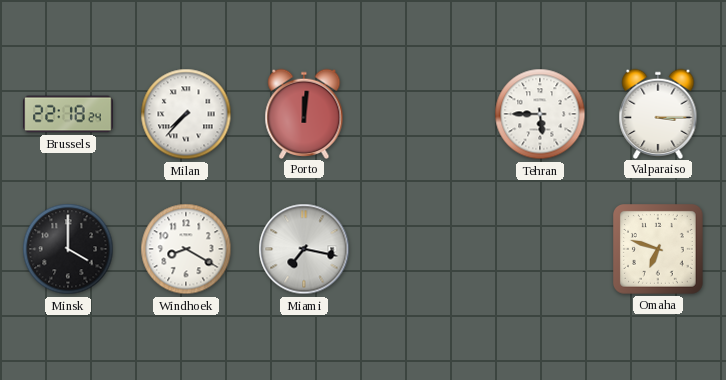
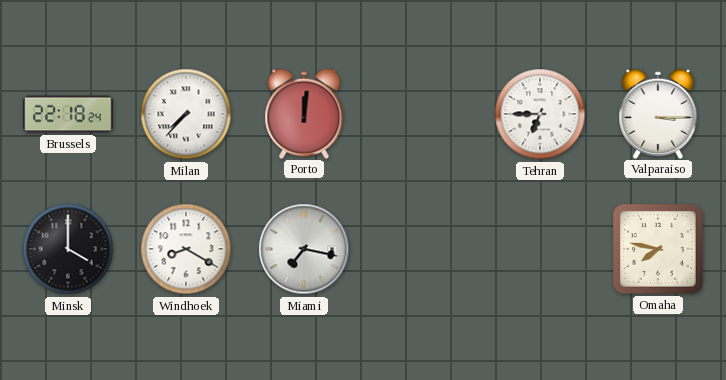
Tehran: 5:45 -> 6:45 (540, 114)
Omaha: 6:48 -> 7:47 (659, 250)
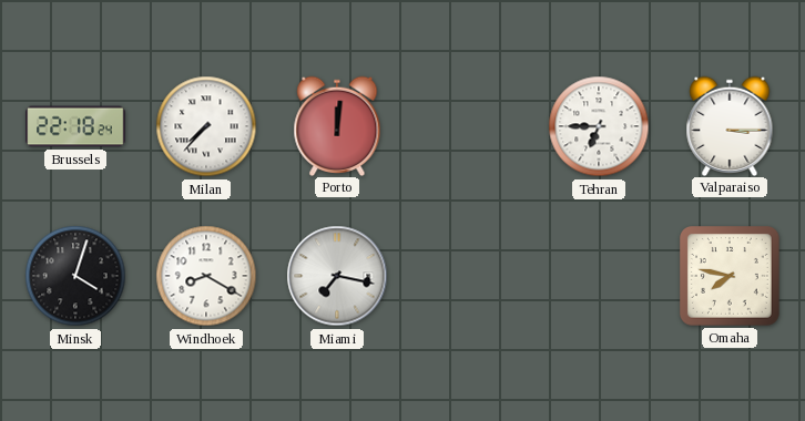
Minsk: 4:00 -> 4:03 (75, 276)
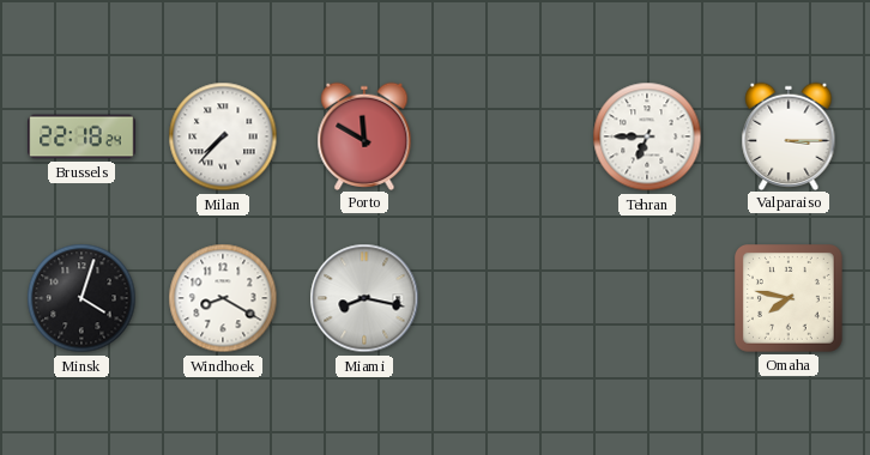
Porto: 12:01 -> 11:50 (364, 135)
Miami: 7:17 -> 8:17 (364, 298)
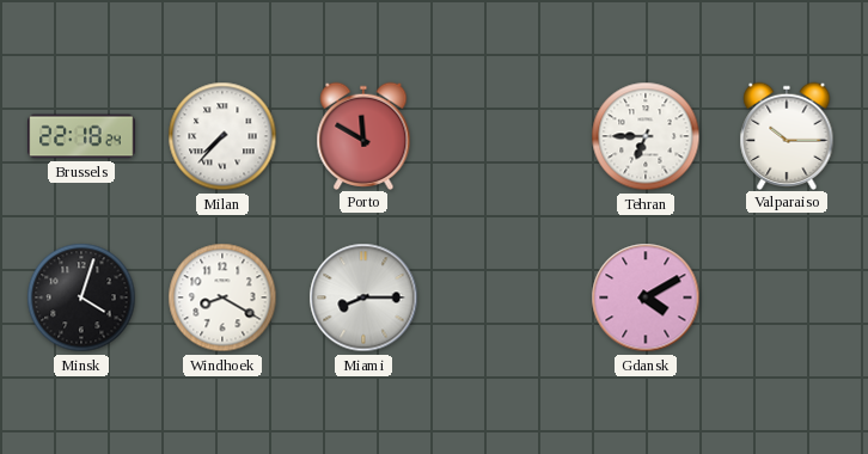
Valparaiso: 3:15 -> 10:15 (787, 135)
Miami: 8:17 -> 8:15 (363, 297)
Gdansk: none -> 4:10 (646, 297)
Omaha: 7:47 -> none (790, 299)
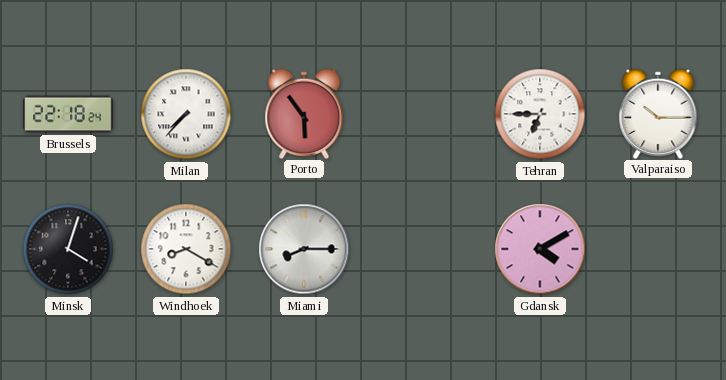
Porto: 11:50 -> 5:54 (304, 113)
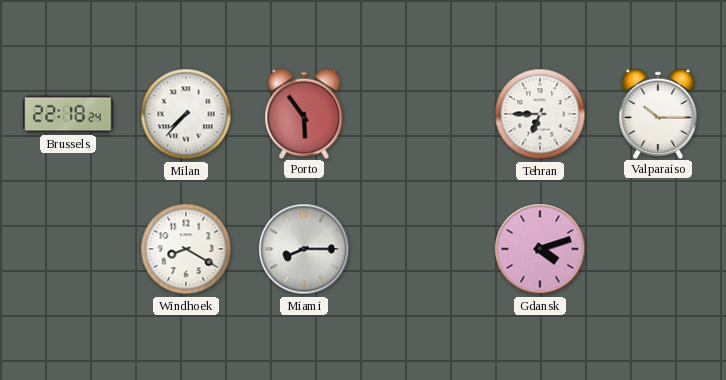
Minsk: 4:03 -> none (68, 249)
Gdansk: 4:10 -> 4:12 (540, 249)
